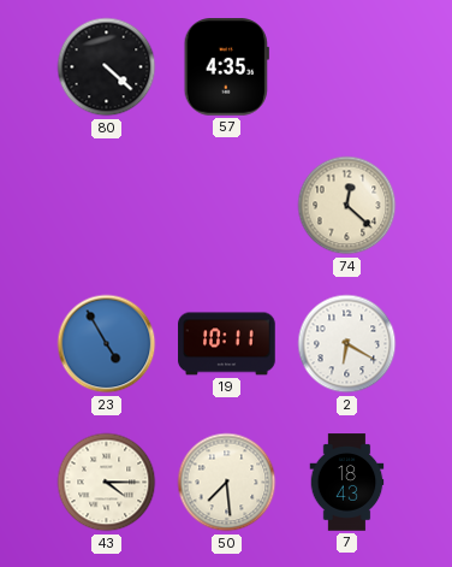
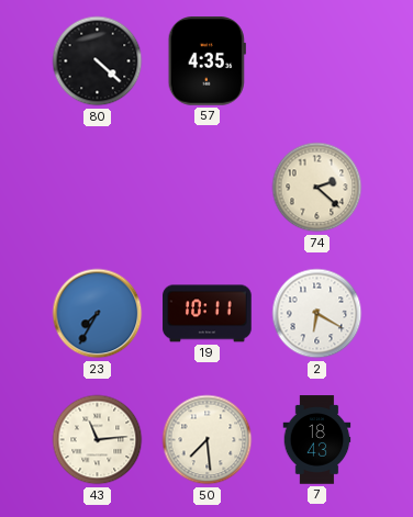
74: 12:22 -> 2:22 (317, 188)
23: 4:55 -> 7:35 (98, 314)
43: 4:15 -> 11:14 (98, 440)
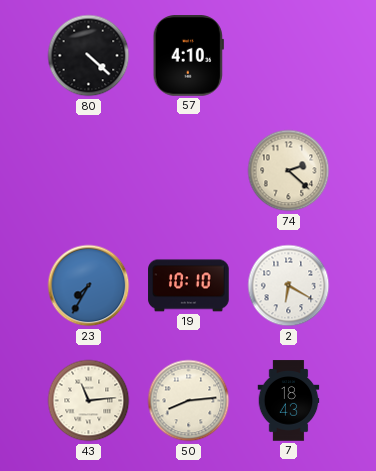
57: 4:35 -> 4:10 (188, 56)
19: 10:11 -> 10:10 (189, 286)
50: 7:29 -> 8:14 (189, 401)
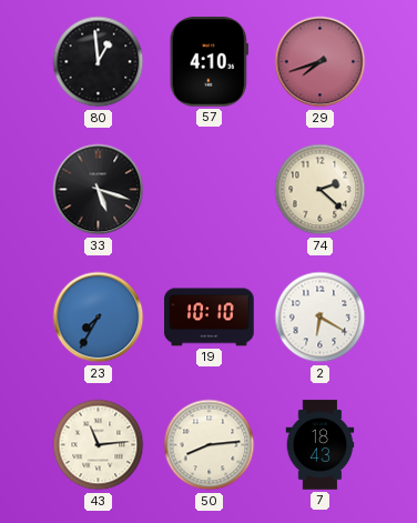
80: 4:22 -> 12:59 (99, 62)
29: none -> 7:42 (321, 62)
33: none -> 5:18 (99, 190)
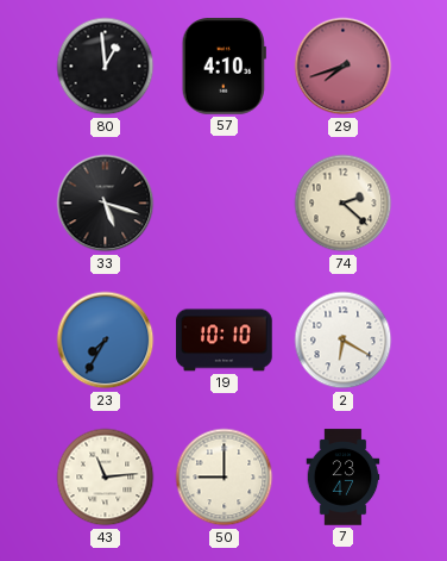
50: 8:14 -> 9:00 (225, 478)
7: 18:43 -> 23:47 (344, 478)
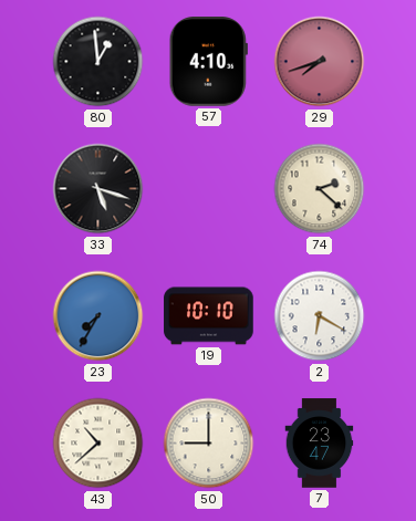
43: 11:14 -> 10:38 (98, 444)
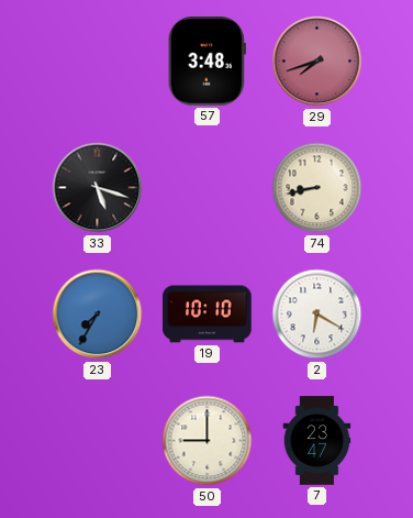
80: 12:59 -> none (98, 62)
57: 4:10 -> 3:48 (206, 62)
74: 2:22 -> 8:43 (317, 188)
43: 10:38 -> none (98, 444)
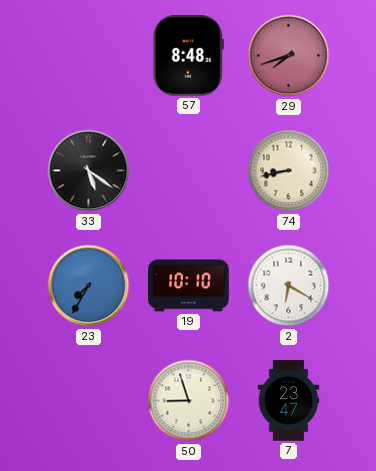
57: 3:48 -> 8:48 (188, 56)
33: 5:18 -> 5:21 (89, 171)
50: 9:00 -> 8:57 (189, 401)
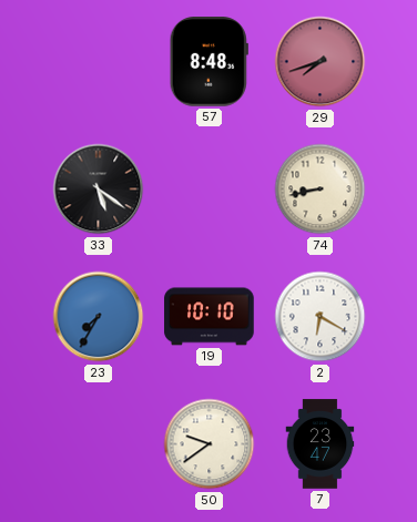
50: 8:57 -> 9:39 (210, 444)
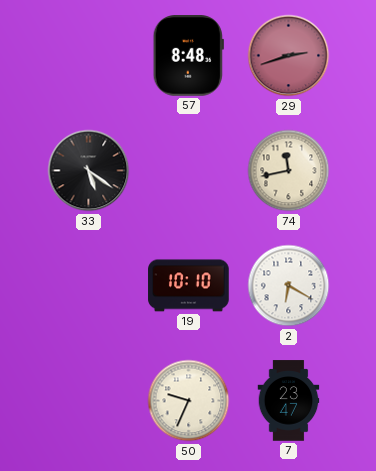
29: 7:42 -> 2:42 (289, 56)
74: 8:43 -> 11:43 (289, 171)
23: 7:35 -> none (99, 317)
50: 9:39 -> 9:34 (189, 401)
